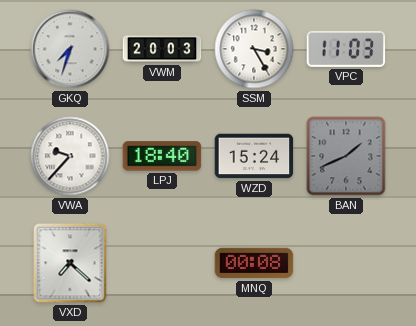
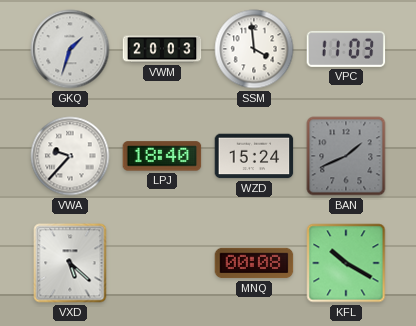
GKQ: 7:33 -> 1:33 (70, 49)
SSM: 3:25 -> 3:59 (254, 49)
VXD: 7:22 -> 5:22 (70, 263)
KFL: none -> 10:20 (346, 263)
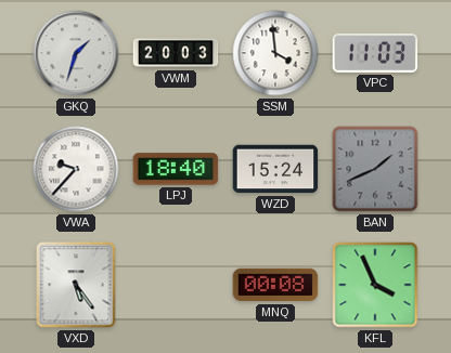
VXD: 5:22 -> 5:24 (76, 285)
KFL: 10:20 -> 3:56 (375, 285)
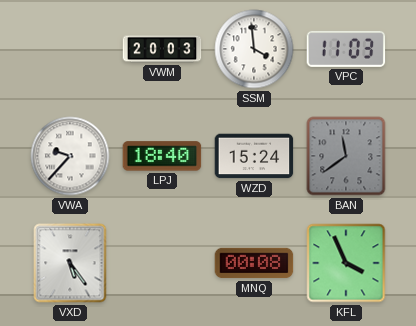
GKQ: 1:33 -> none (76, 53)
BAN: 1:41 -> 11:39 (346, 156)
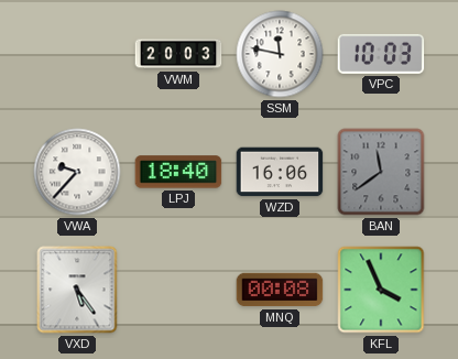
SSM: 3:59 -> 11:47 (280, 54)
VPC: 11:03 -> 10:03 (381, 54)
WZD: 15:24 -> 16:06 (280, 172)
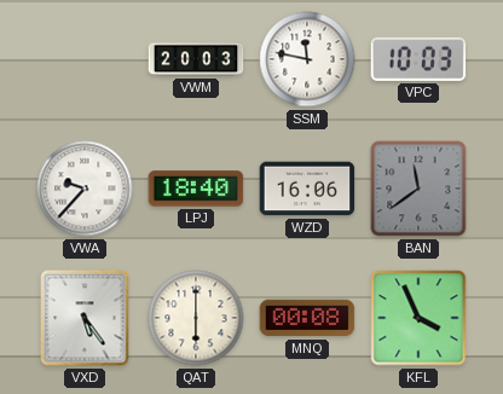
QAT: none -> 6:00 (196, 318)
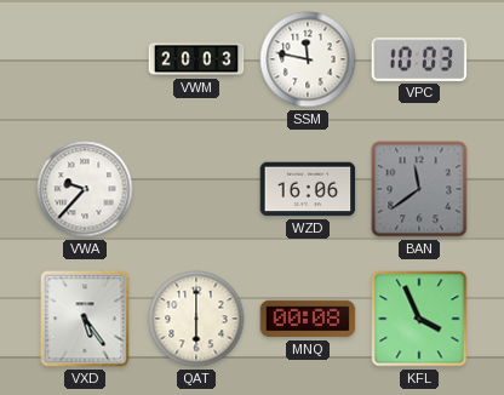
LPJ: 18:40 -> none (196, 189)
